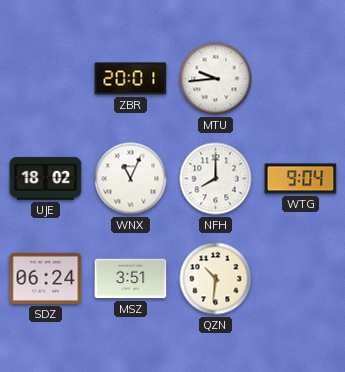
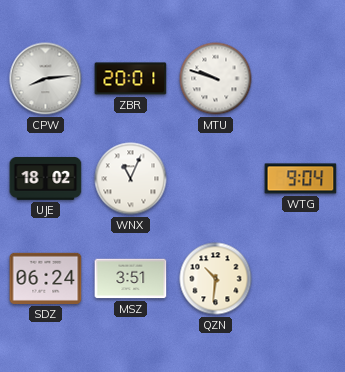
CPW: none -> 8:14 (46, 79)
MTU: 9:44 -> 9:48 (216, 79)
NFH: 8:00 -> none (216, 179)
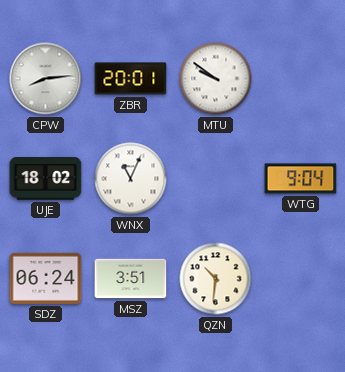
MTU: 9:48 -> 9:51 (216, 79)
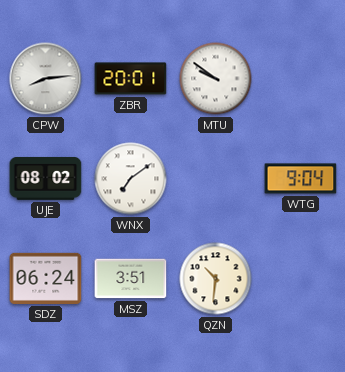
UJE: 18:02 -> 08:02 (46, 178)
WNX: 11:04 -> 7:09 (131, 179)
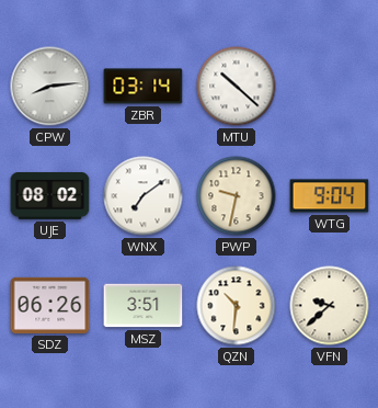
ZBR: 20:01 -> 03:14 (144, 87)
MTU: 9:51 -> 10:22 (237, 87)
PWP: none -> 9:32 (237, 196)
SDZ: 06:24 -> 06:26 (50, 305)
VFN: none -> 9:38 (330, 306)
